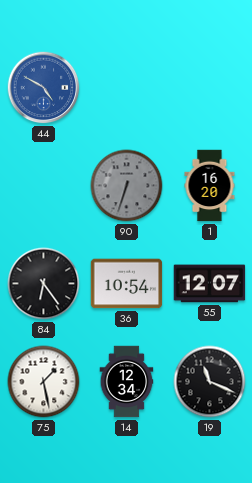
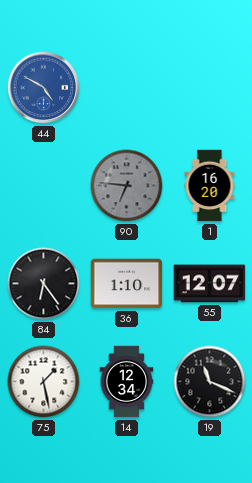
90: 6:33 -> 6:46 (127, 186)
36: 10:54 -> 1:10 (127, 284)
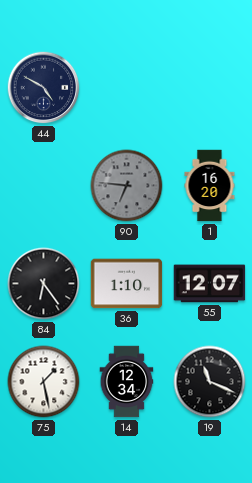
44 dial: blue -> navy (44, 88)
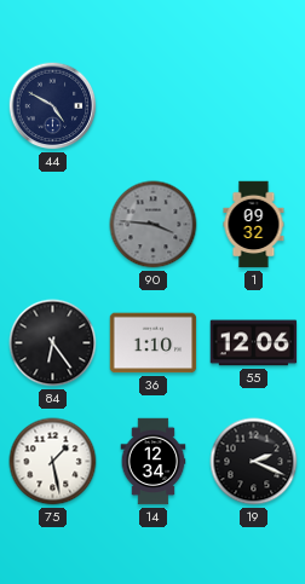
90: 6:46 -> 3:46 (154, 225)
1: 16:20 -> 09:32 (254, 225)
55: 12:07 -> 12:06 (254, 343)
19: 11:19 -> 2:19 (254, 462)
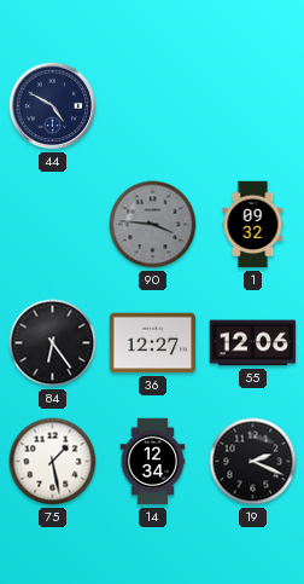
36: 1:10 -> 12:27 (153, 343)
